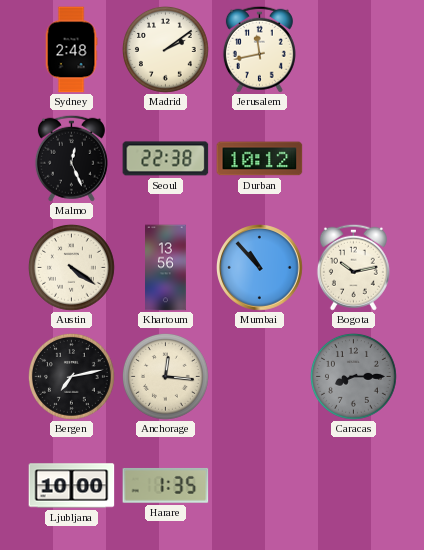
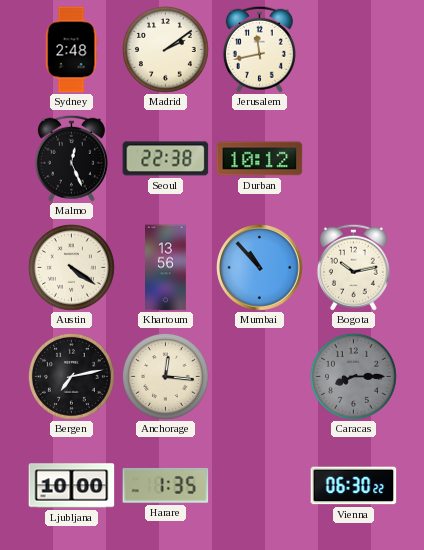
Vienna: none -> 06:30 (354, 486)
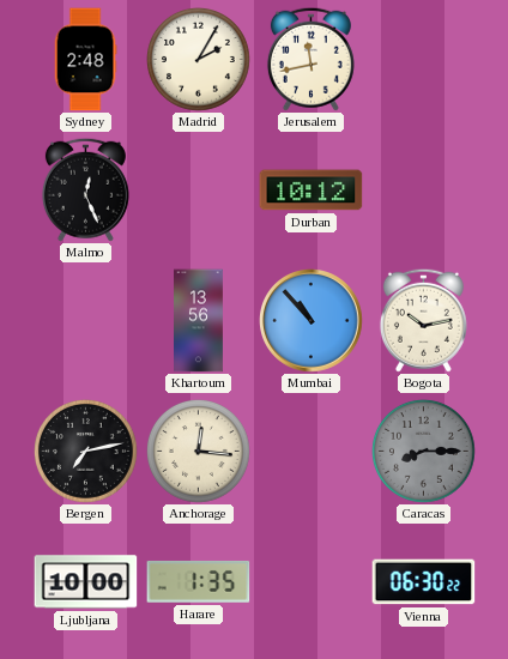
Madrid: 2:09 -> 2:05 (199, 60)
Seoul: 22:38 -> none (166, 159)
Austin: 4:21 -> none (72, 268)
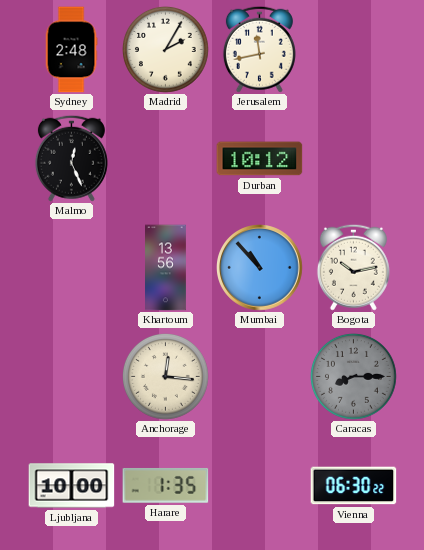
Bergen: 7:13 -> none (86, 452)
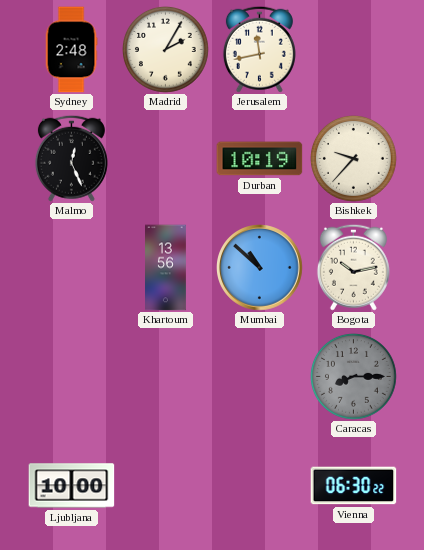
Durban: 10:12 -> 10:19 (260, 159)
Bishkek: none -> 9:37 (354, 159)
Mumbai: 10:53 -> 10:52 (260, 268)
Anchorage: 12:16 -> none (166, 377)
Harare: 1:35 -> none (166, 485)
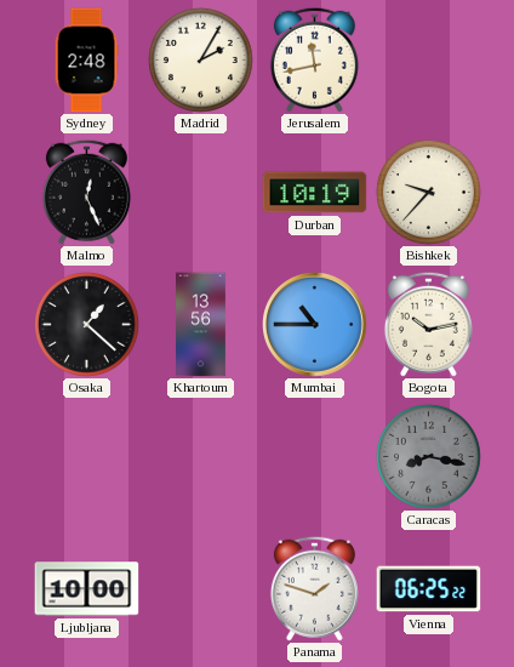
Osaka: none -> 1:22 (87, 325)
Mumbai: 10:52 -> 10:45 (315, 325)
Caracas: 8:15 -> 8:17 (429, 457)
Panama: none -> 1:48 (314, 588)
Vienna: 06:30 -> 06:25 (429, 589)
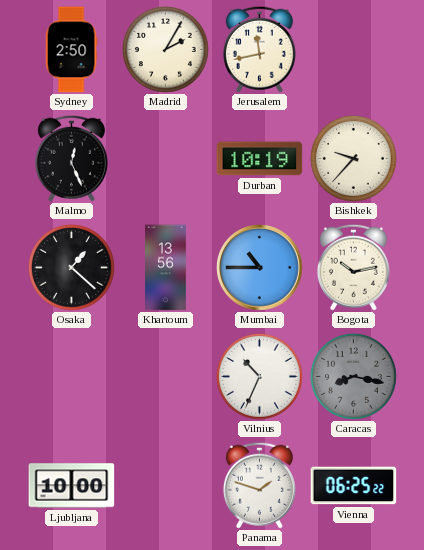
Sydney: 2:48 -> 2:50 (71, 50)
Vilnius: none -> 10:34 (260, 377)
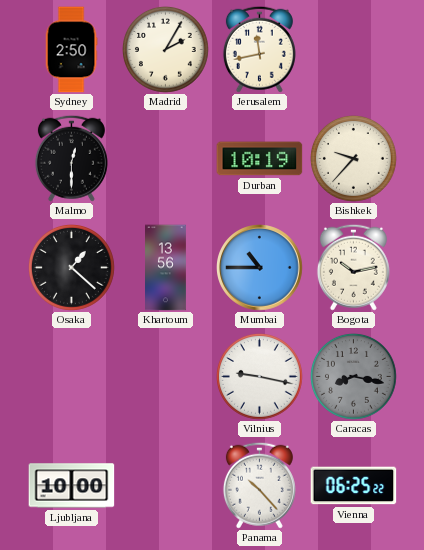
Malmo: 12:26 -> 12:30 (71, 158)
Vilnius: 10:34 -> 9:17 (260, 377)
Panama: 1:48 -> 10:23 (259, 485)
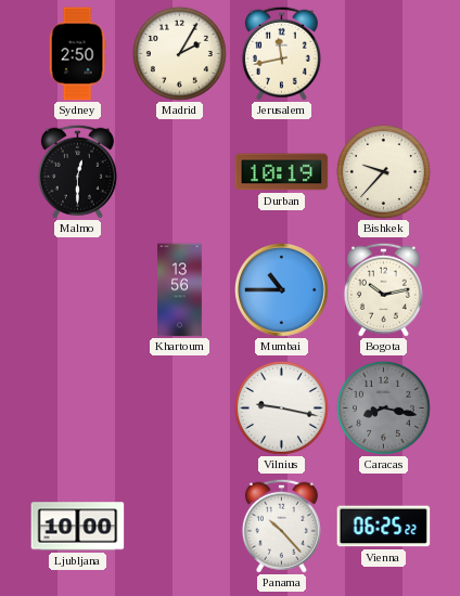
Osaka: 1:22 -> none (72, 268)
